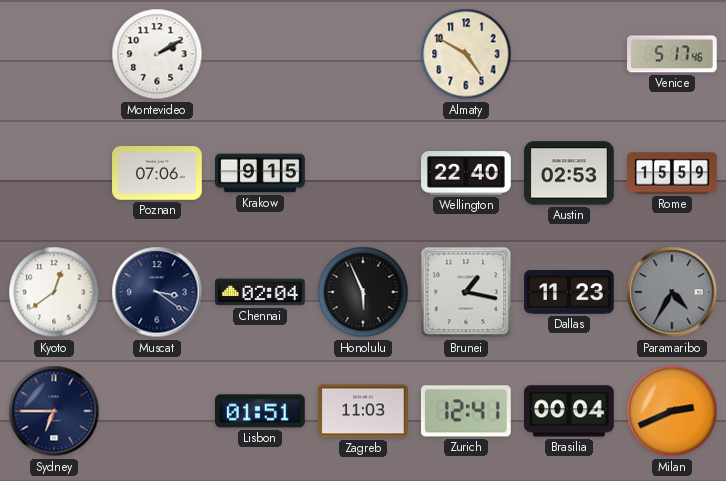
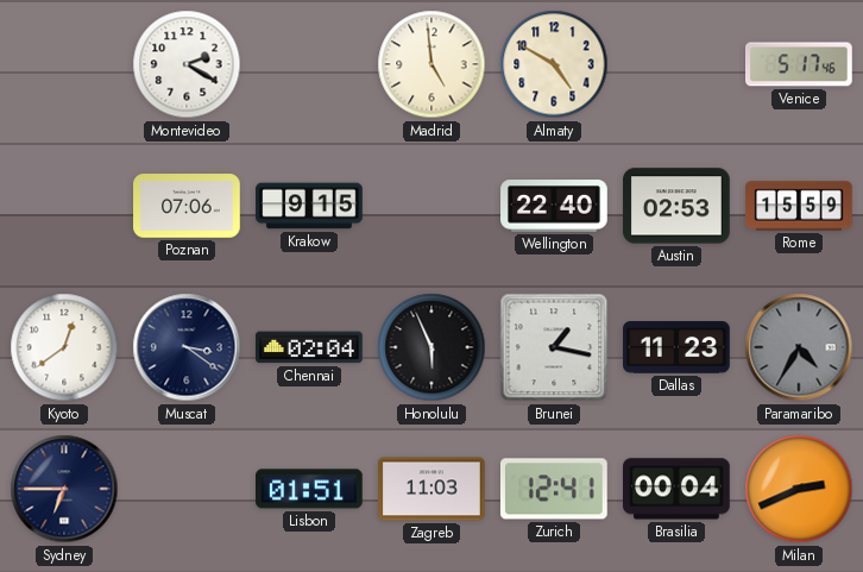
Montevideo: 2:10 -> 2:20 (187, 64)
Madrid: none -> 4:59 (431, 64)
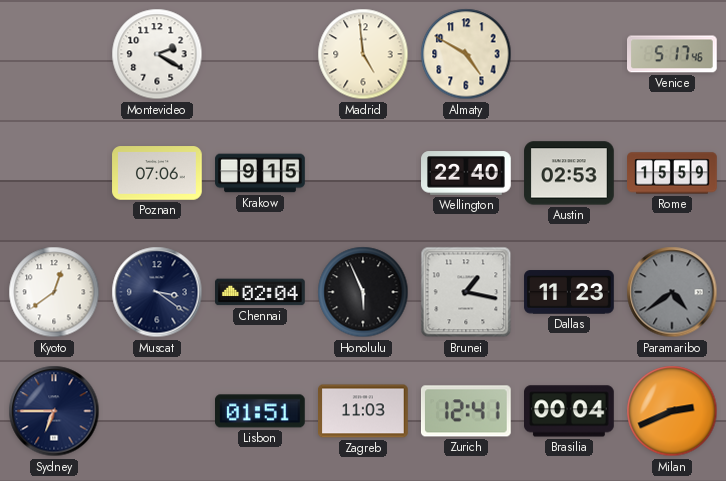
Paramaribo: 4:35 -> 4:39 (672, 292)
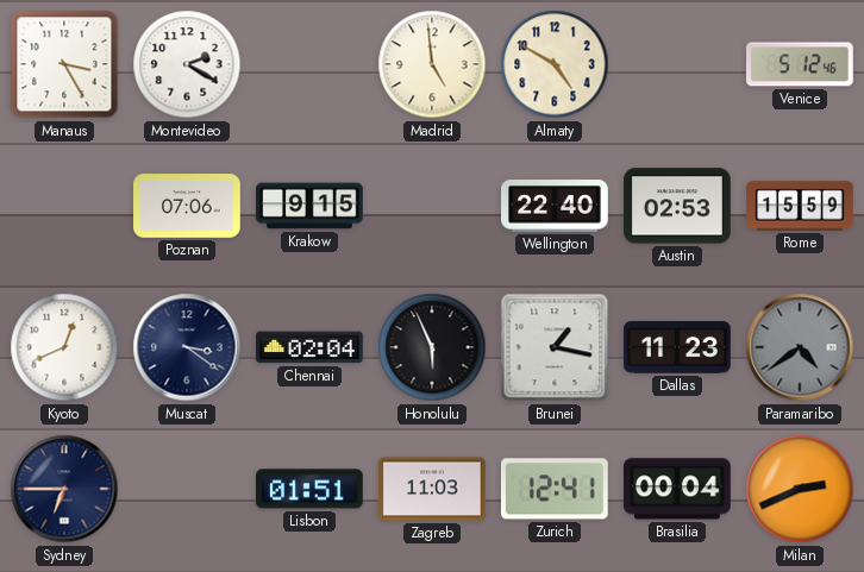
Manaus: none -> 3:25 (64, 64)
Venice: 5:17 -> 5:12 (801, 64)
Kyoto: 12:39 -> 12:41 (64, 347)
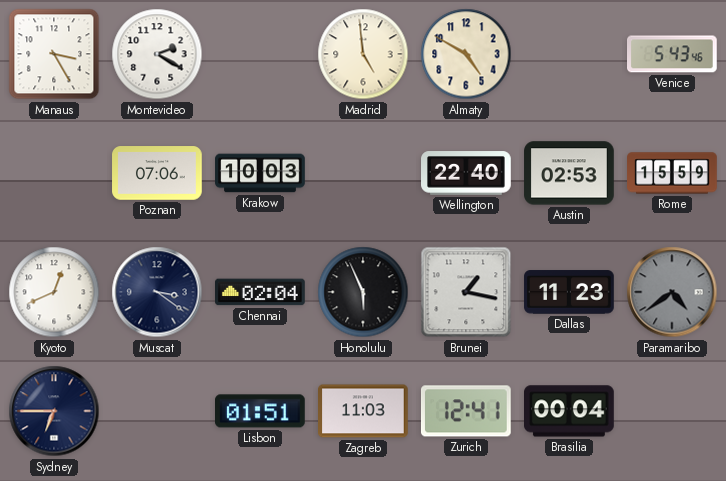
Venice: 5:12 -> 5:43 (673, 54)
Krakow: 9:15 -> 10:03 (260, 173)
Milan: 2:41 -> none (800, 489)
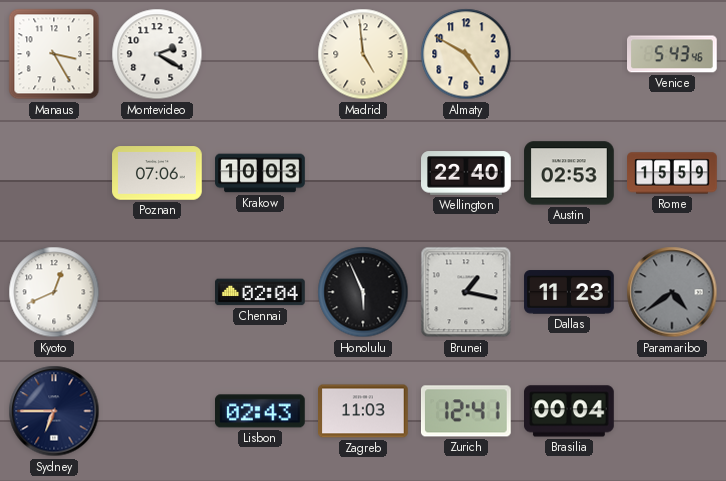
Muscat: 3:21 -> none (157, 292)
Lisbon: 01:51 -> 02:43 (261, 411)
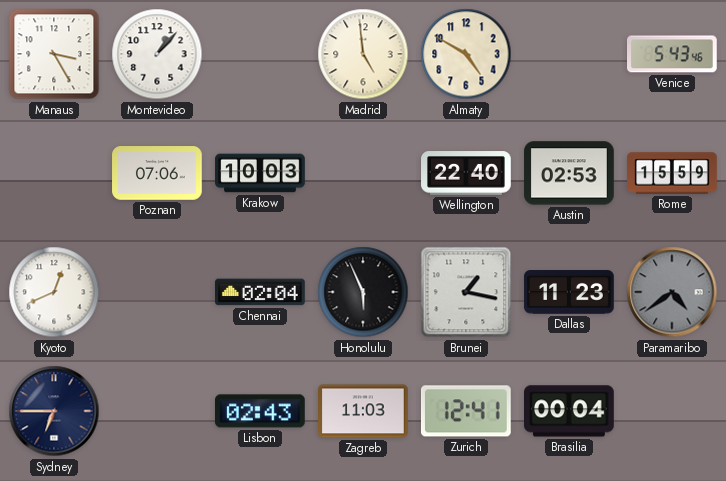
Montevideo: 2:20 -> 1:07 (157, 54)
